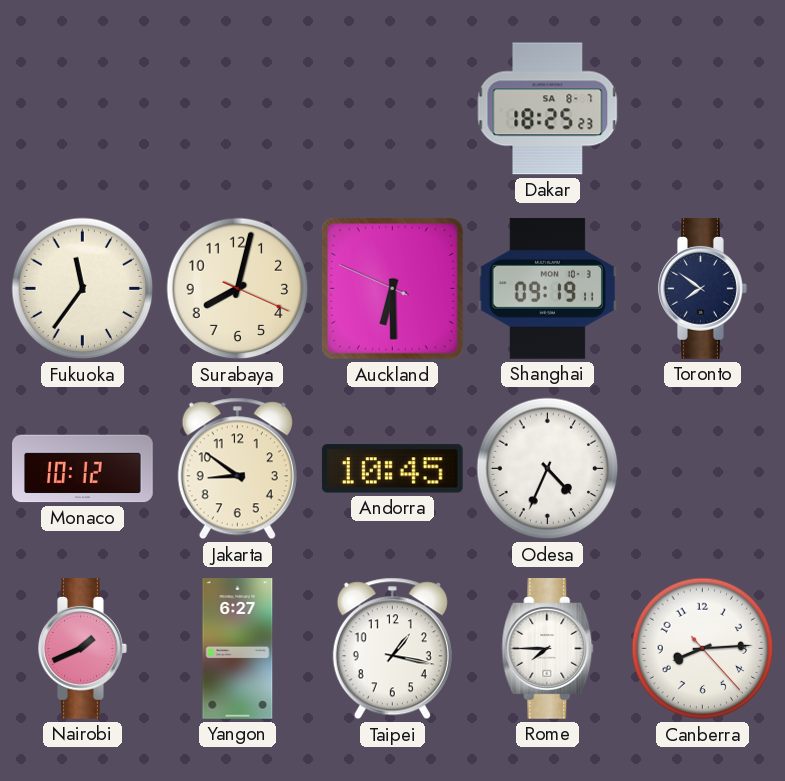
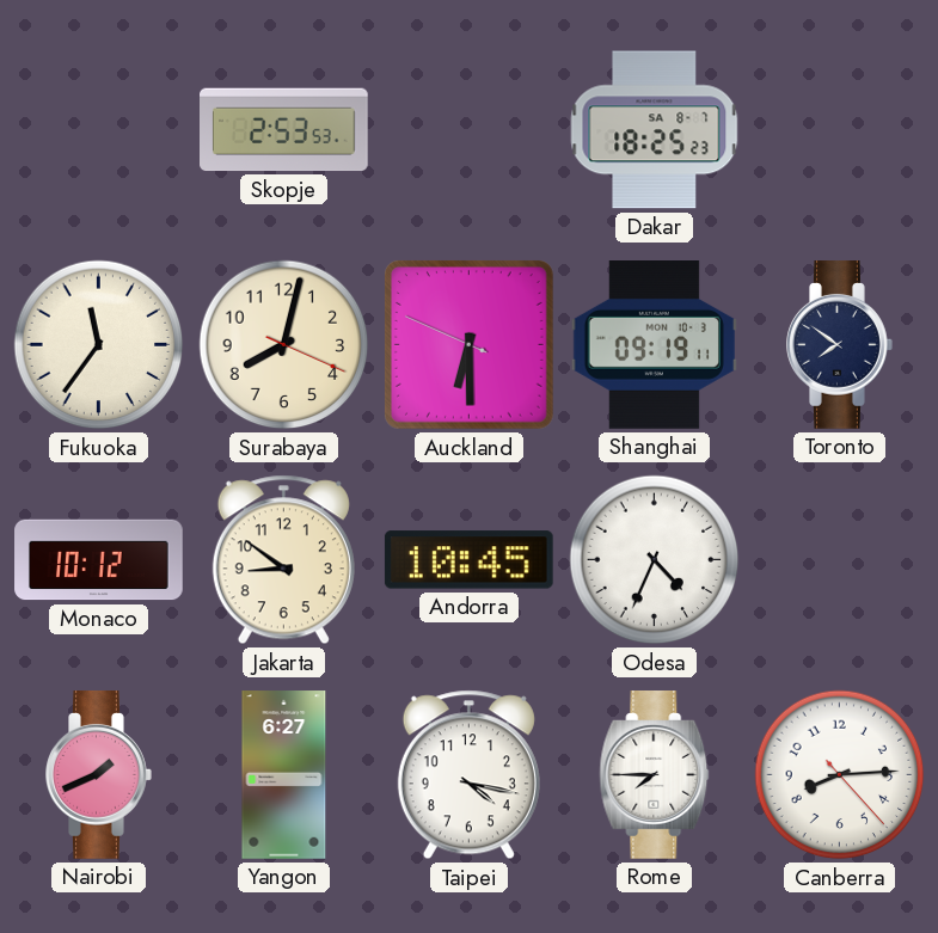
Skopje: none -> 2:53 (284, 130)
Taipei: 1:17 -> 4:17 (468, 775)
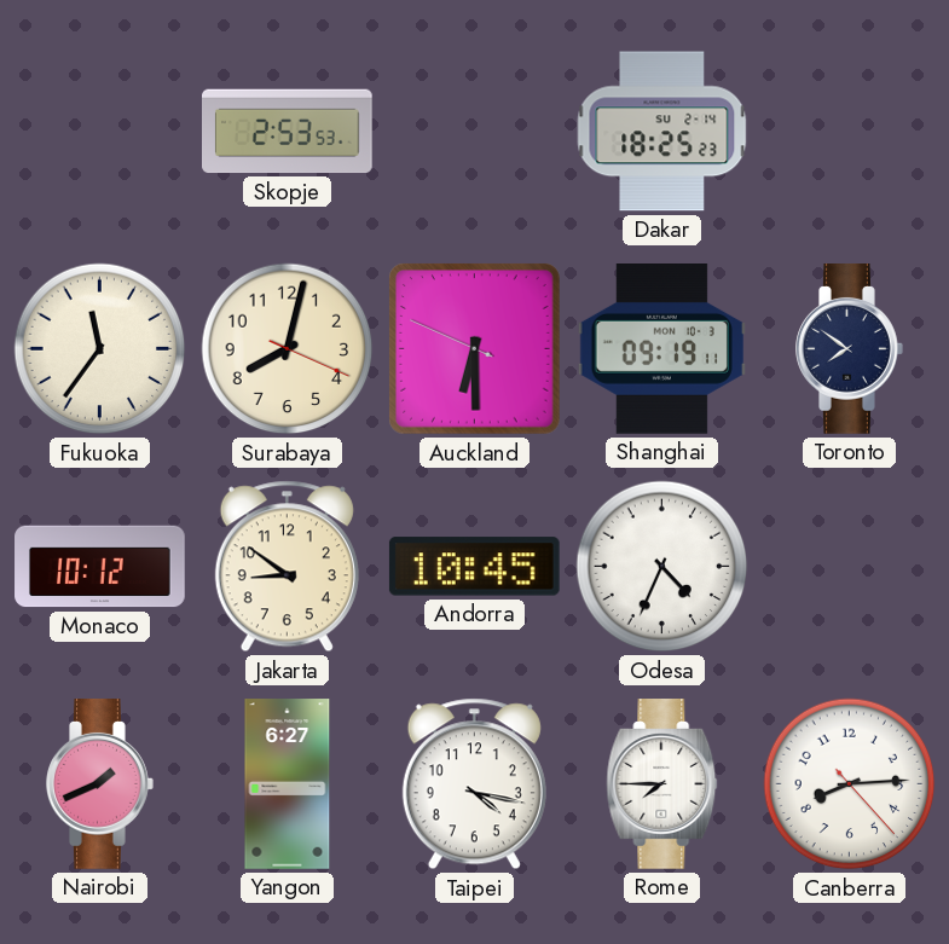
Dakar date: SA 8-7 -> SU 2-14 (662, 132)
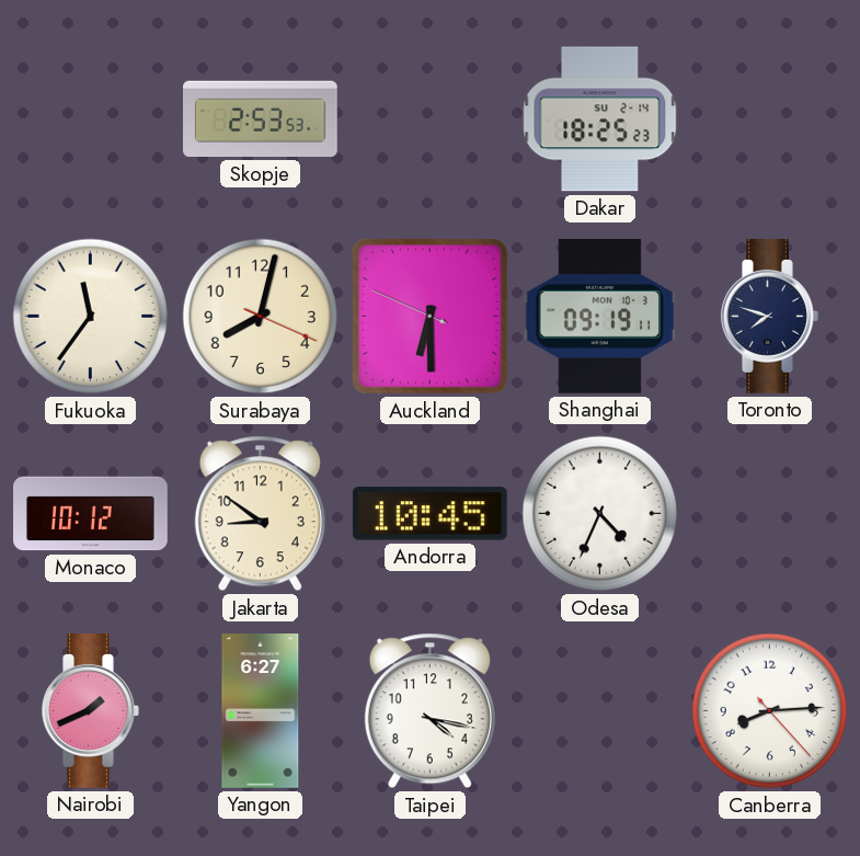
Toronto: 7:51 -> 7:48 (770, 317)
Rome: 7:45 -> none (662, 784)
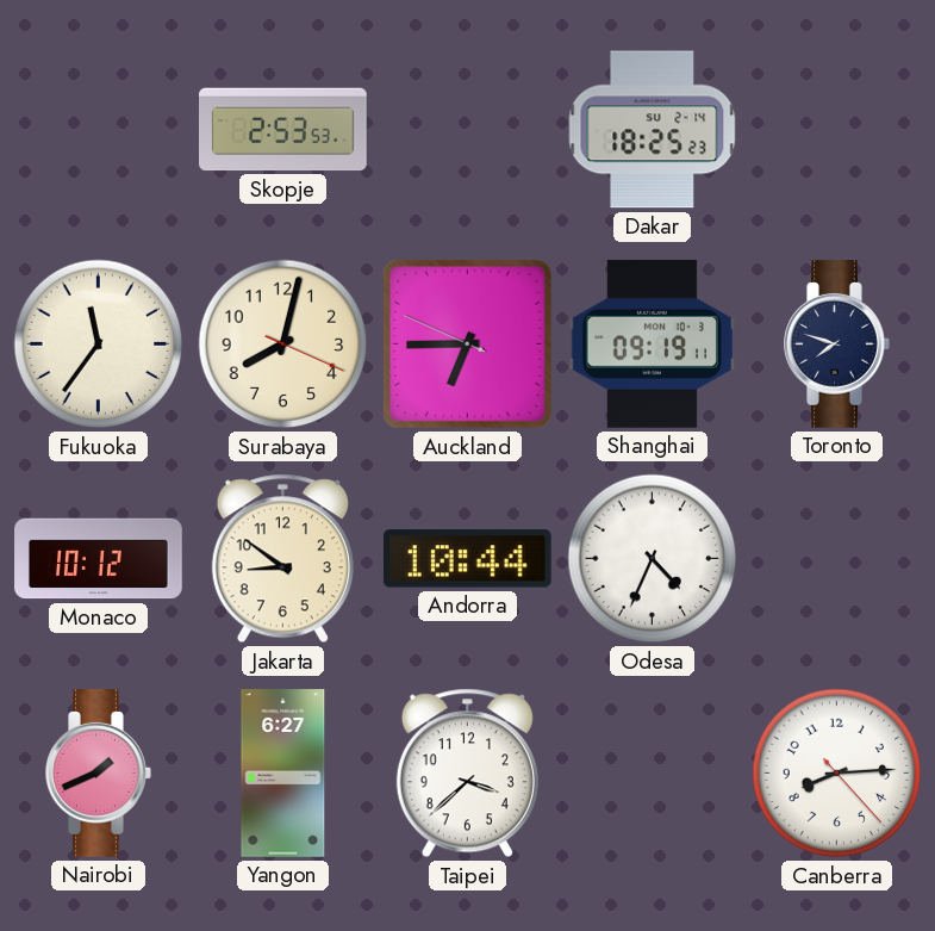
Auckland: 6:29 -> 6:44 (467, 343)
Andorra: 10:45 -> 10:44 (467, 559)
Taipei: 4:17 -> 3:38 (467, 774)
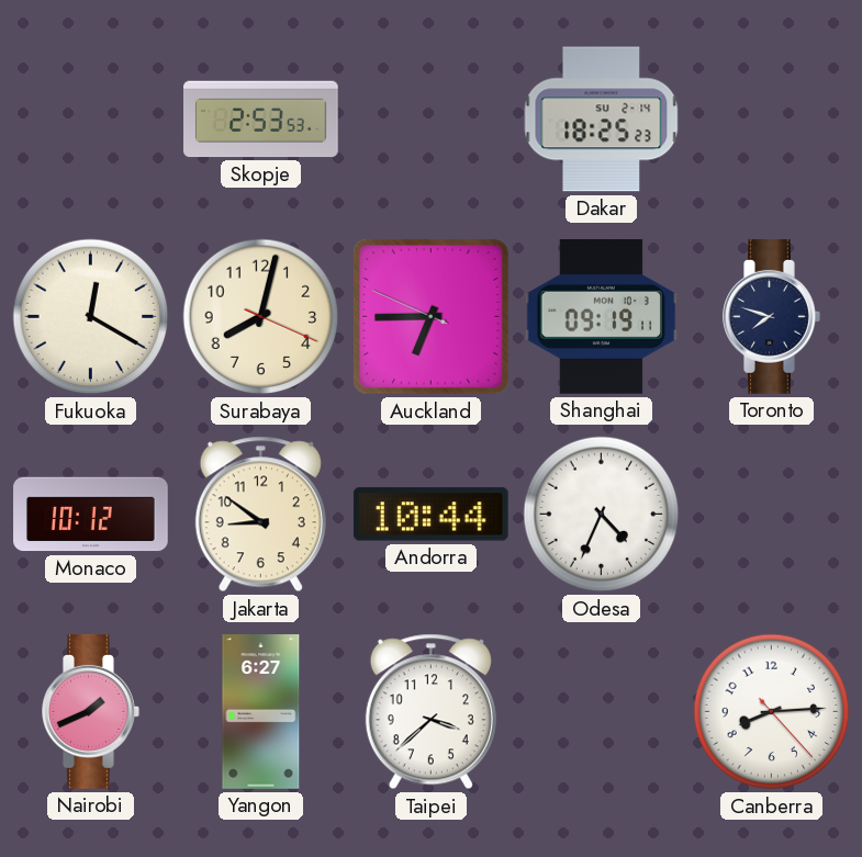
Fukuoka: 11:36 -> 12:20 (91, 317)
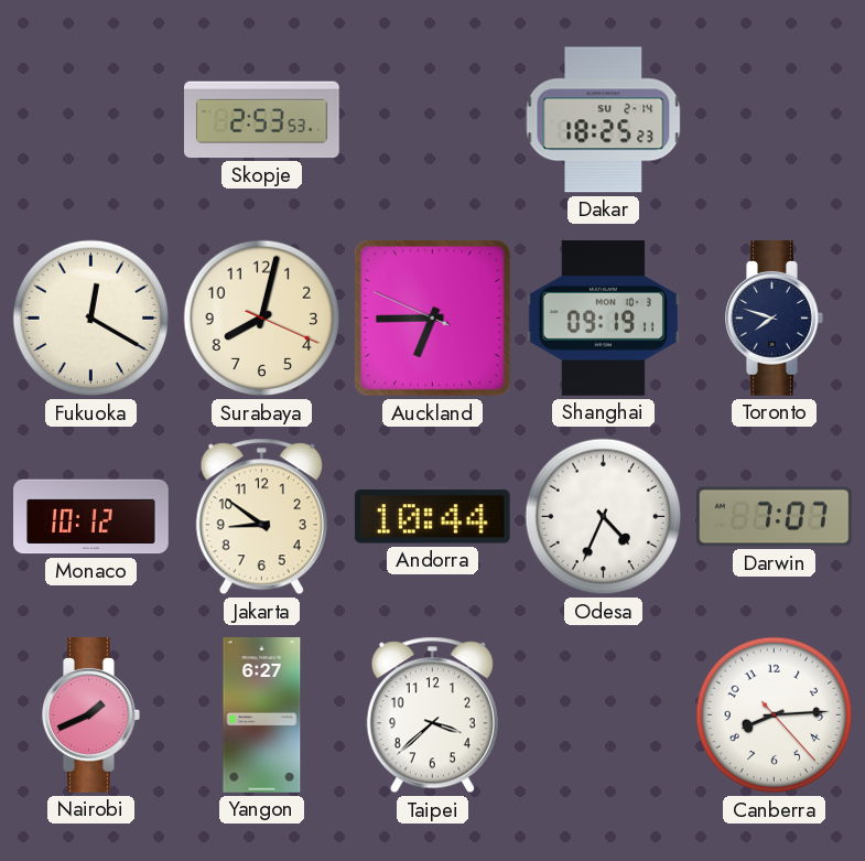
Darwin: none -> 7:07 (775, 517)
